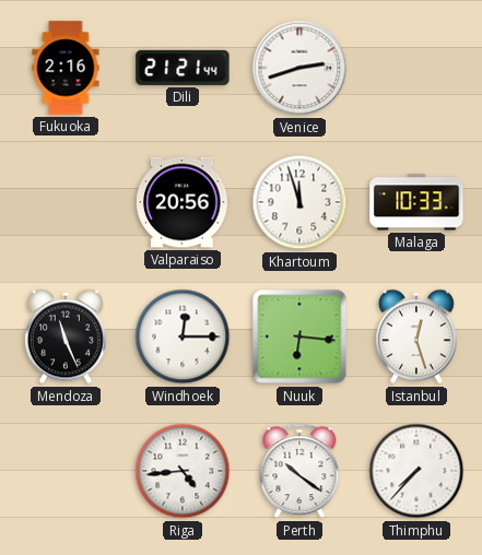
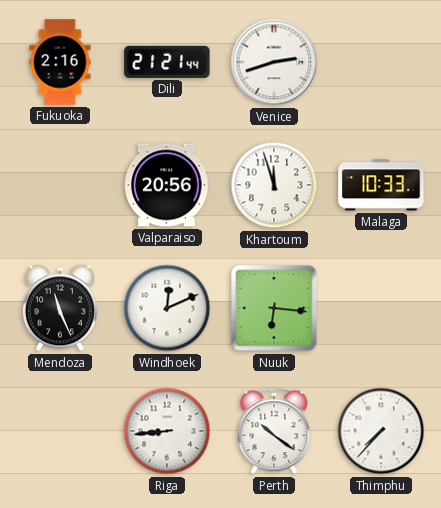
Windhoek: 12:15 -> 12:11 (167, 308)
Istanbul: 12:27 -> none (416, 336)
Riga: 4:44 -> 8:44 (167, 431)
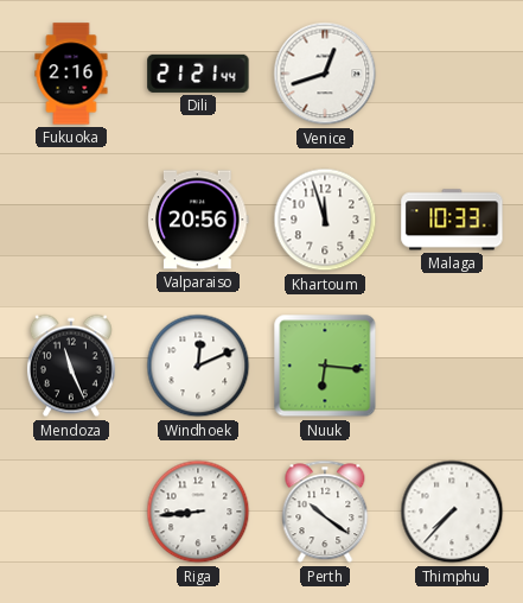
Venice: 2:42 -> 12:42 (325, 74)
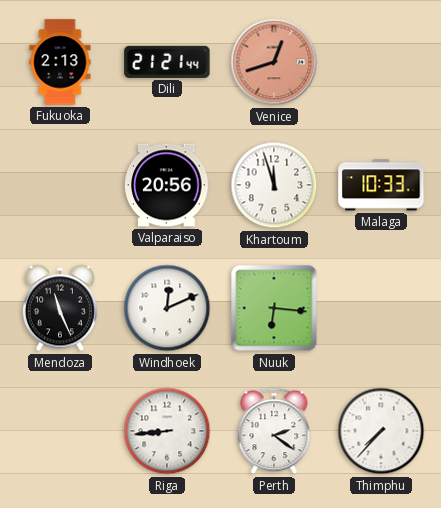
Fukuoka: 2:16 -> 2:13 (60, 62)
Venice dial: white -> salmon (274, 62)
Perth: 10:21 -> 2:21 (274, 431)
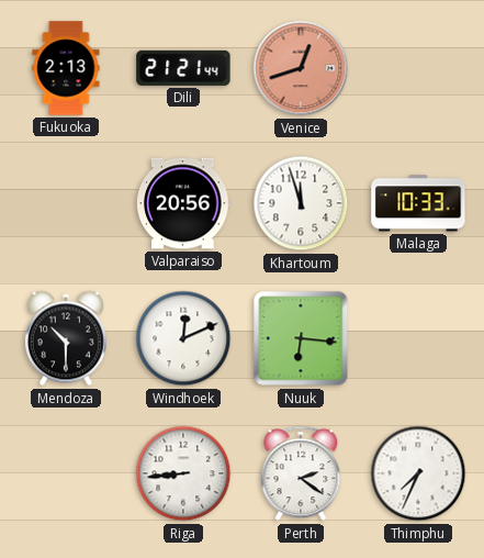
Mendoza: 11:26 -> 10:30 (66, 338)
Thimphu: 7:37 -> 7:34 (418, 473)
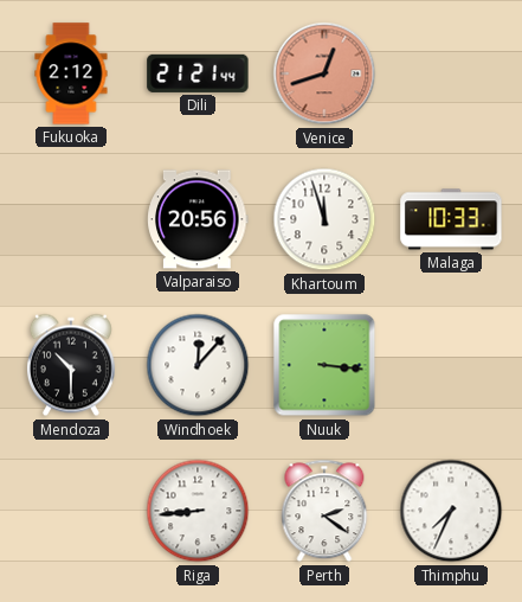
Fukuoka: 2:13 -> 2:12 (71, 73)
Windhoek: 12:11 -> 12:07 (198, 365)
Nuuk: 6:16 -> 3:16 (324, 365)
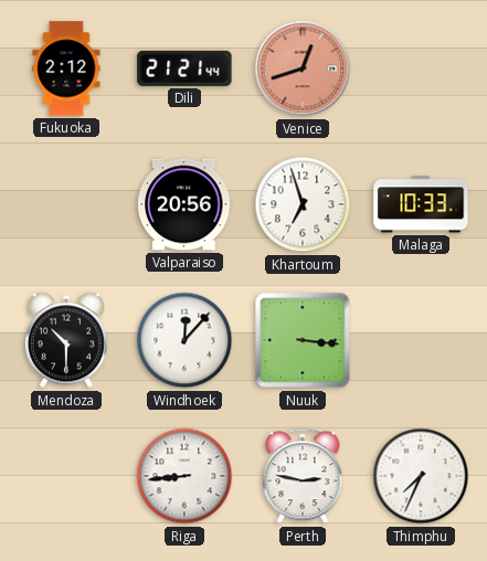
Khartoum: 11:57 -> 6:57 (303, 204)
Perth: 2:21 -> 2:47 (303, 476)
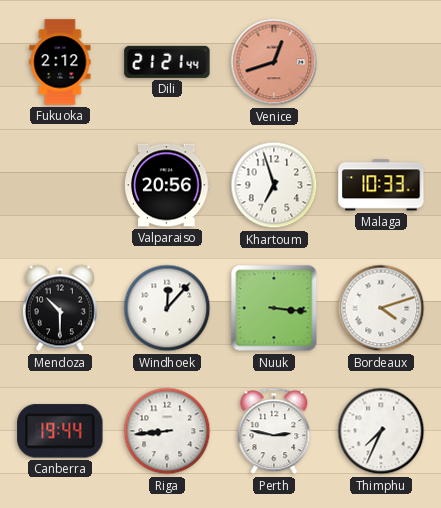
Bordeaux: none -> 4:12 (381, 308)
Canberra: none -> 19:44 (60, 431)
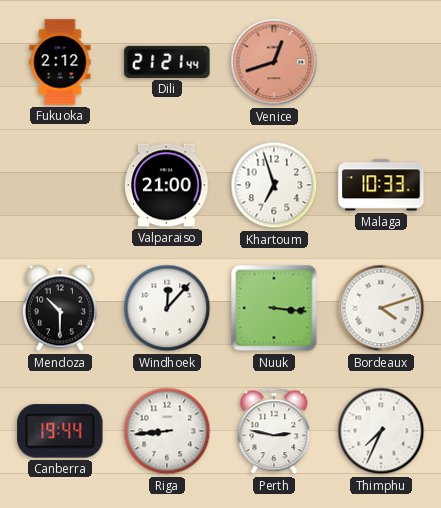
Valparaiso: 20:56 -> 21:00 (167, 185)
